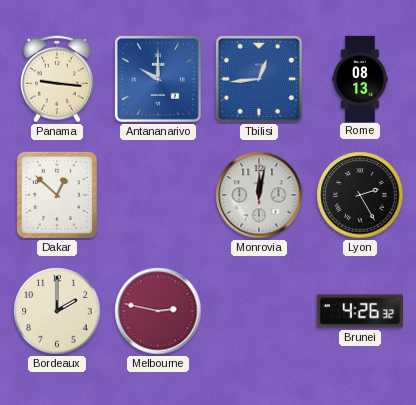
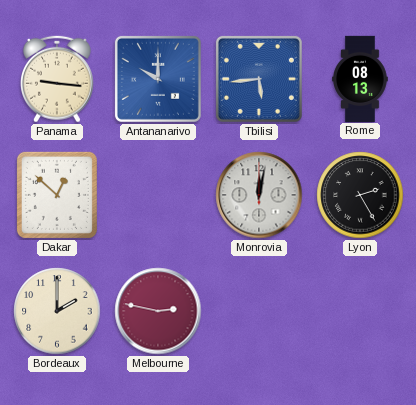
Tbilisi: 12:44 -> 5:44 (259, 79)
Brunei: 4:26 -> none (360, 311)
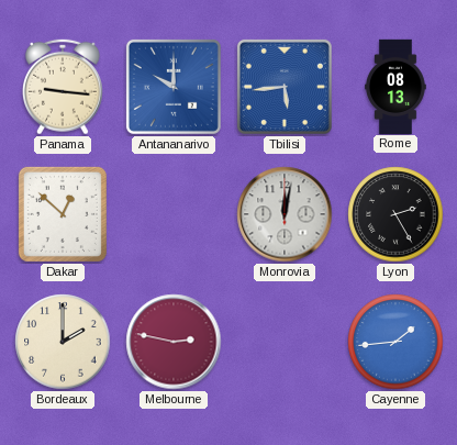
Cayenne: none -> 1:44 (395, 342)
